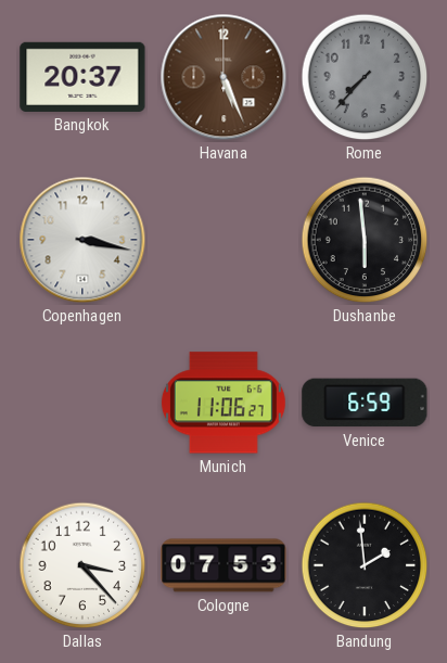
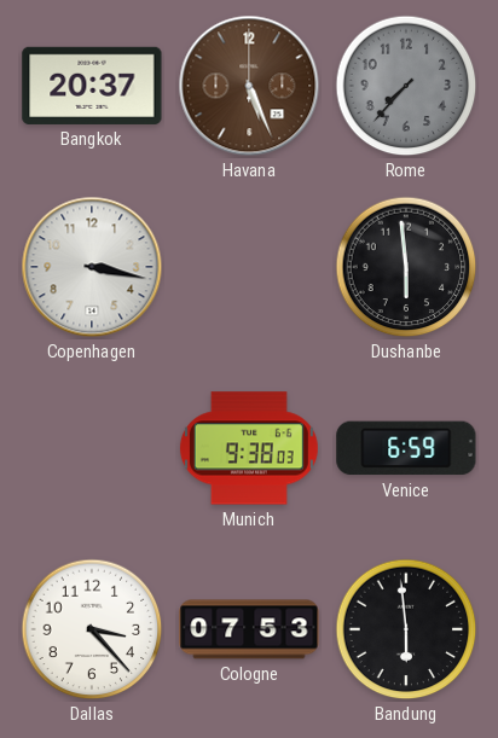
Munich: 11:06 -> 9:38 (249, 448)
Bandung: 1:59 -> 5:59 (406, 629)
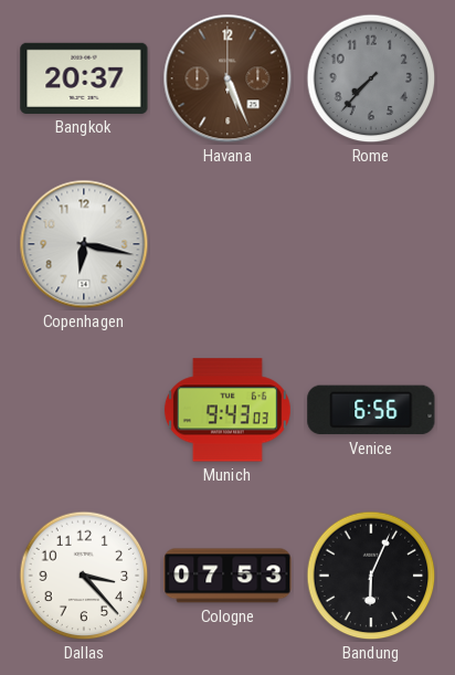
Copenhagen: 3:17 -> 6:17 (84, 244)
Dushanbe: 5:59 -> none (406, 267)
Munich: 9:38 -> 9:43 (227, 410)
Venice: 6:59 -> 6:56 (371, 410)
Bandung: 5:59 -> 6:04 (371, 576)
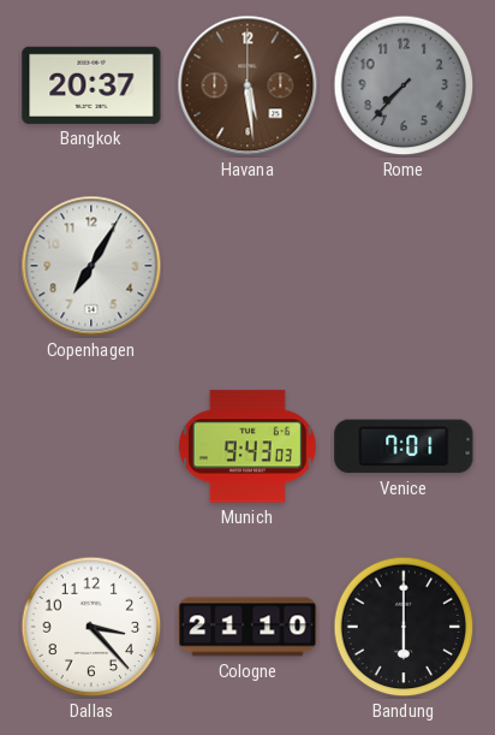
Havana: 5:26 -> 5:29 (247, 85)
Copenhagen: 6:17 -> 7:05 (91, 266)
Venice: 6:56 -> 7:01 (404, 446)
Cologne: 07:53 -> 21:10 (247, 627)
Bandung: 6:04 -> 6:00 (404, 627)
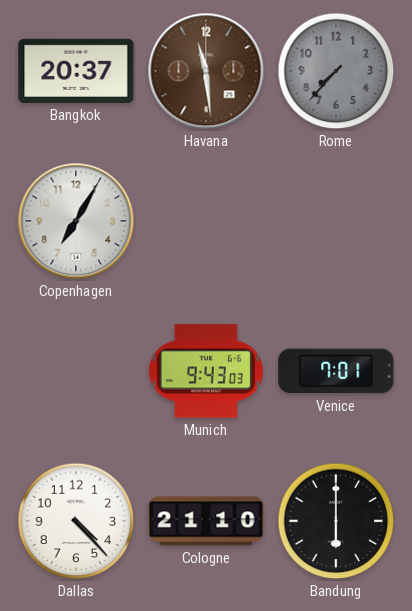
Havana: 5:29 -> 11:29 (206, 71)
Dallas: 3:23 -> 4:23 (76, 521)
